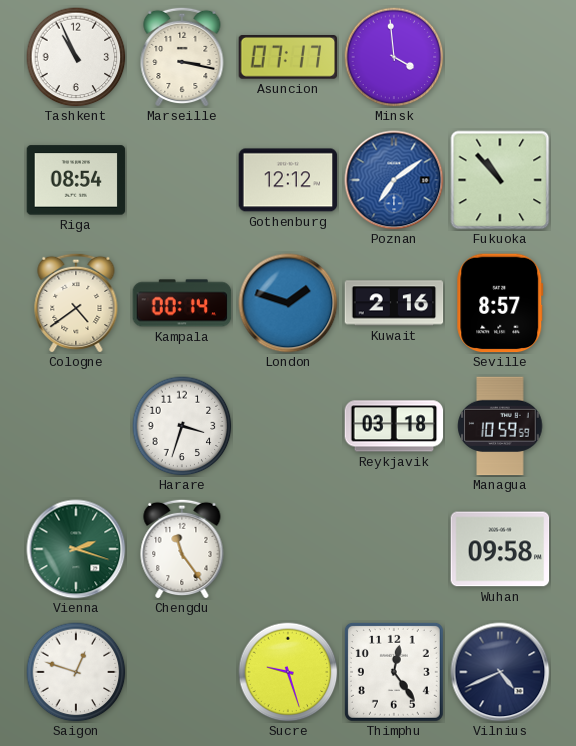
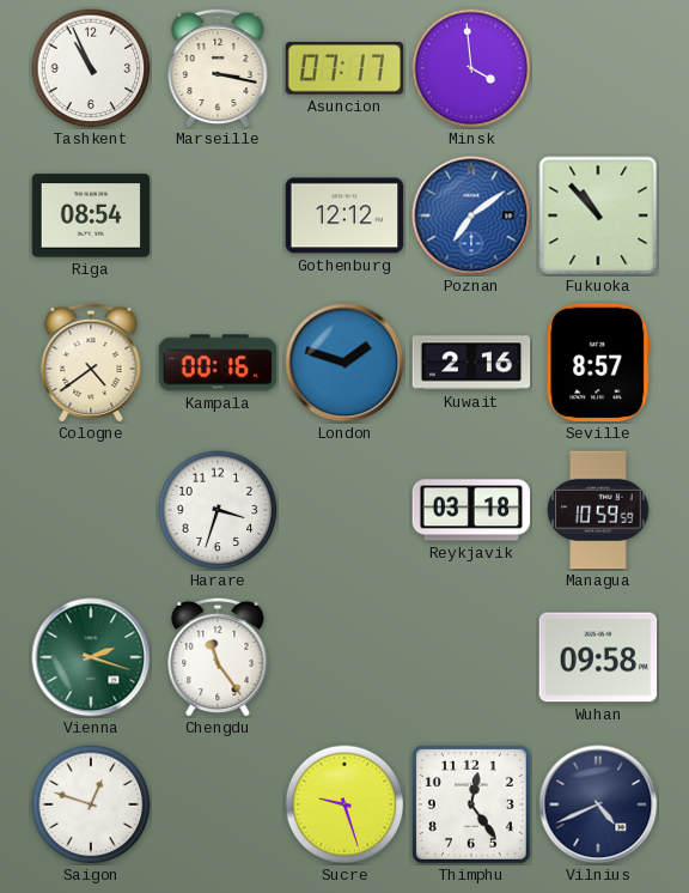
Kampala: 00:14 -> 00:16 (218, 363)
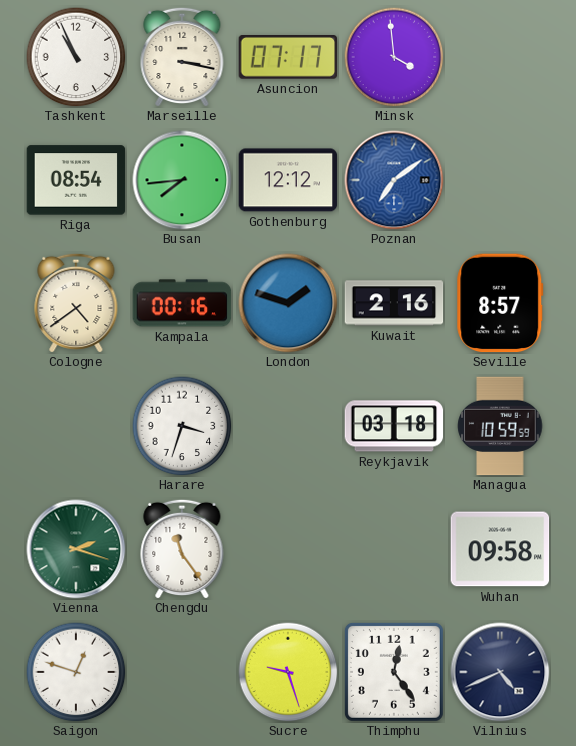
Busan: none -> 7:44 (182, 180)
Fukuoka: 10:53 -> none (598, 215)
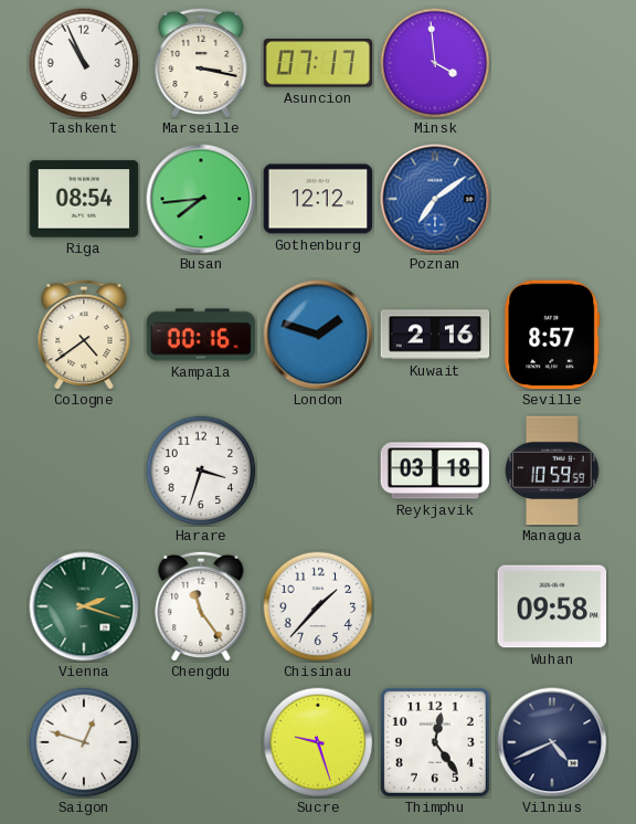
Chisinau: none -> 1:37 (318, 606)
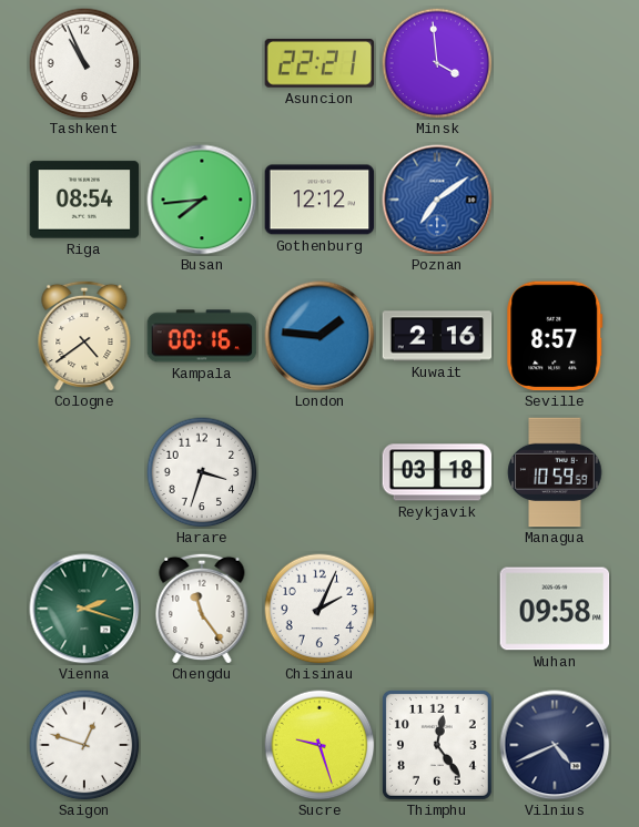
Marseille: 3:17 -> none (201, 63)
Asuncion: 07:17 -> 22:21 (319, 64)
London: 1:48 -> 1:46 (319, 336)
Chisinau: 1:37 -> 2:04 (319, 609)
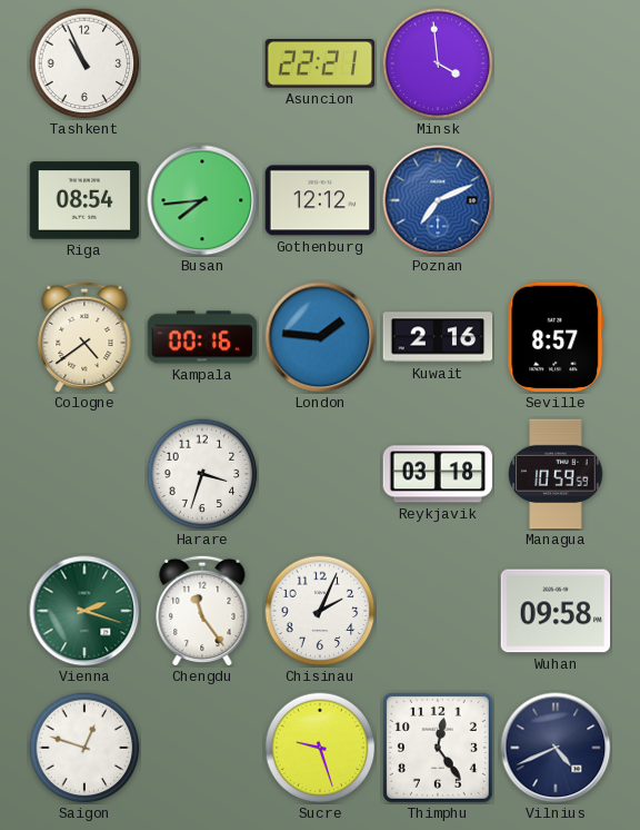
Poznan: 7:09 -> 7:11 (438, 200)
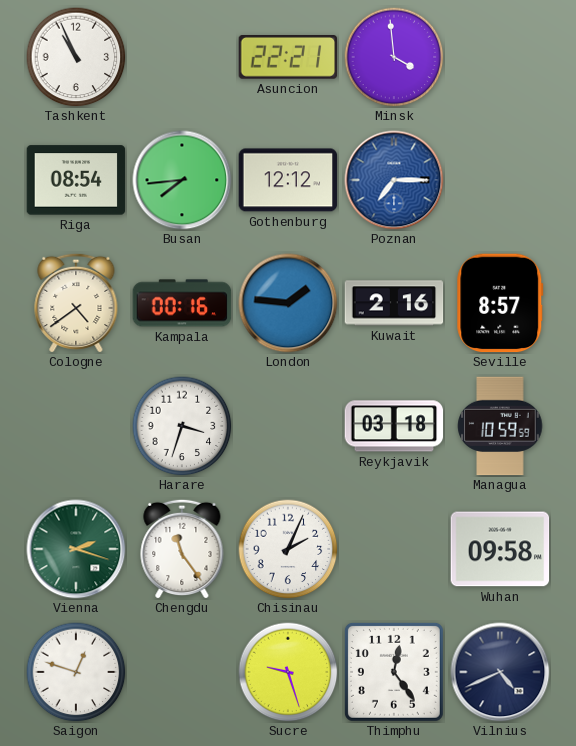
Poznan: 7:11 -> 7:15 (394, 180)
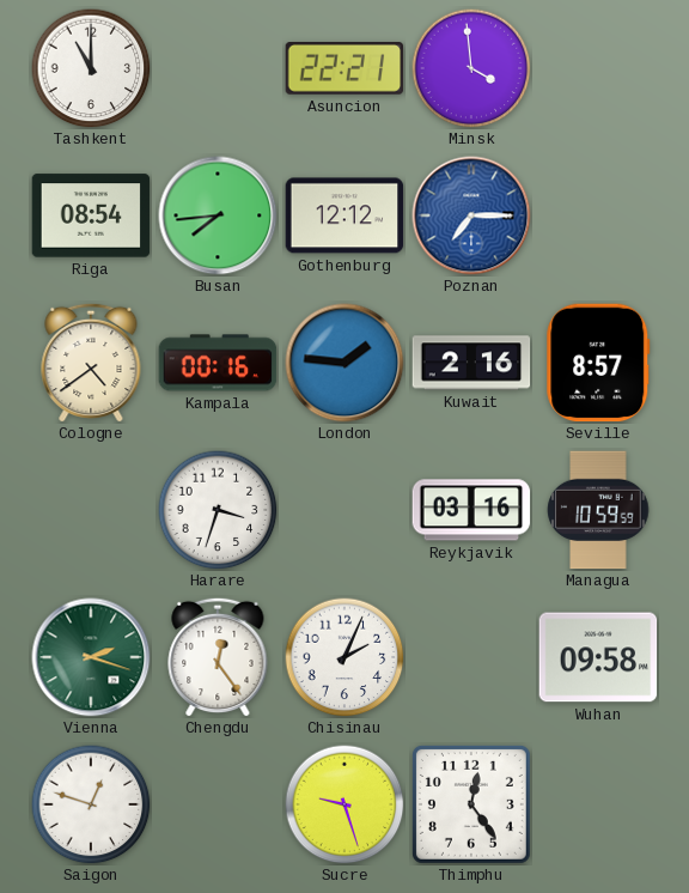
Tashkent: 10:56 -> 11:00 (91, 68)
Reykjavik: 03:18 -> 03:16 (471, 510)
Chengdu: 11:24 -> 12:24 (218, 657)
Vilnius: 4:41 -> none (500, 672)
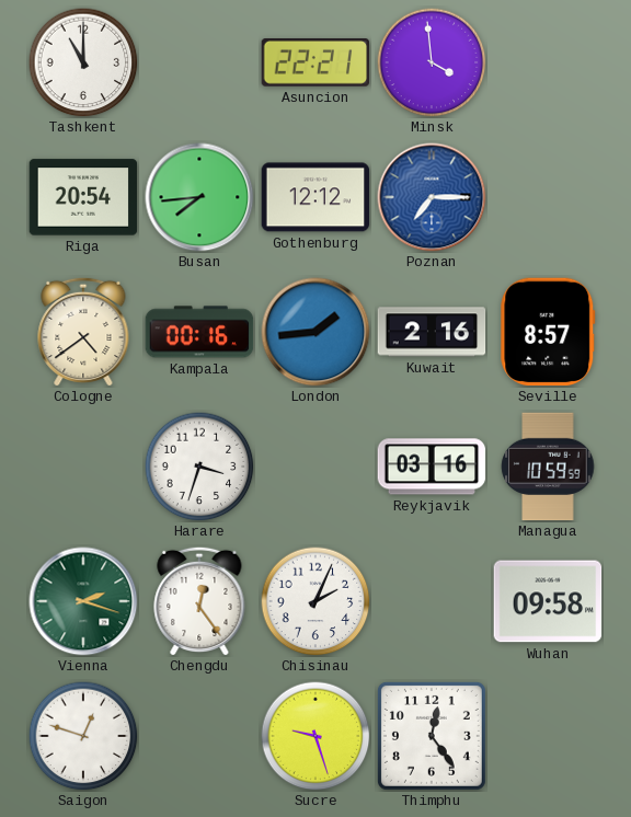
Riga: 08:54 -> 20:54 (83, 197)
London: 1:46 -> 1:44 (315, 332)
